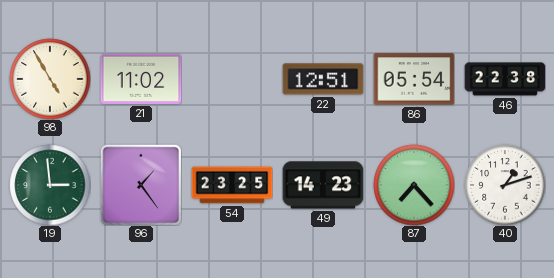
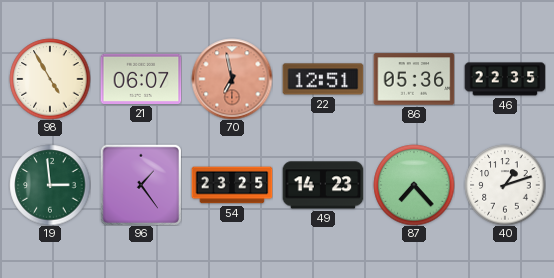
21: 11:02 -> 06:07 (141, 79)
70: none -> 6:58 (232, 79)
86: 05:54 -> 05:36 (414, 79)
46: 22:38 -> 22:35 (505, 79)
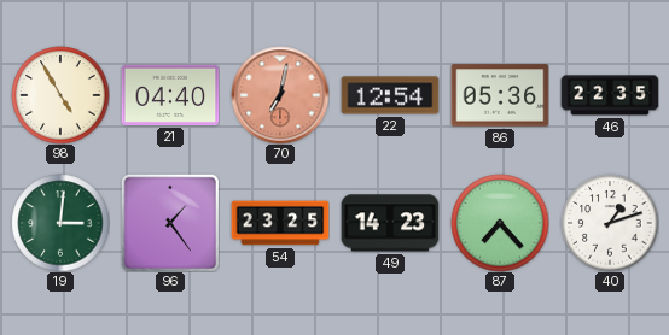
21: 06:07 -> 04:40 (170, 95)
70: 6:58 -> 7:02 (280, 95)
22: 12:51 -> 12:54 (390, 95)
19: 2:59 -> 3:01 (60, 223)
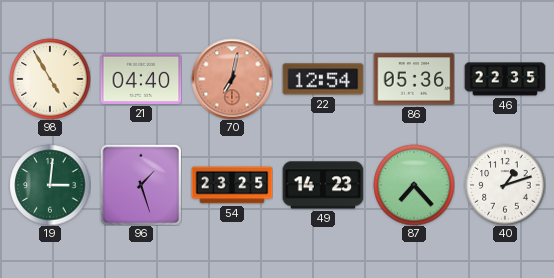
96: 1:24 -> 1:27 (141, 185)
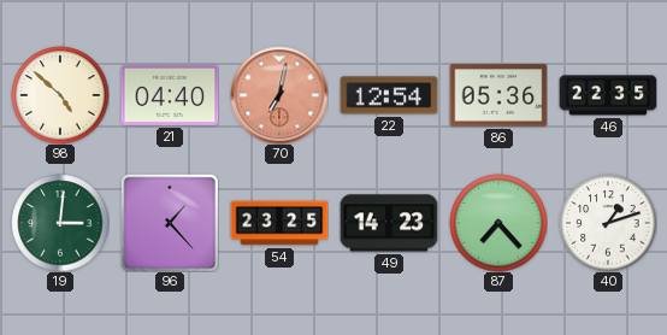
98: 4:55 -> 4:52 (60, 95)
96: 1:27 -> 1:23 (170, 223)
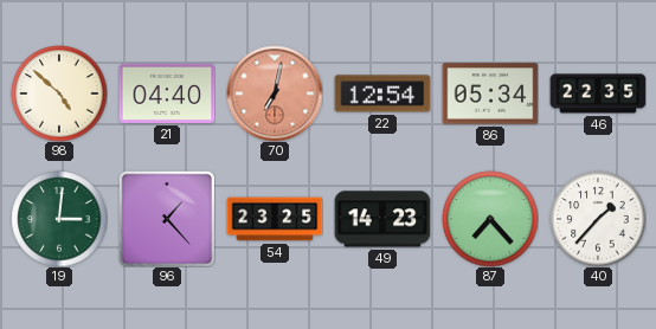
86: 05:36 -> 05:34 (490, 93)
40: 1:12 -> 1:37 (598, 219)
